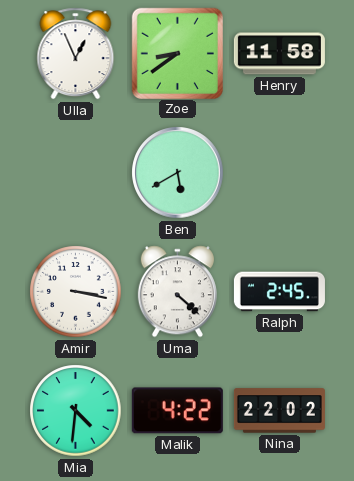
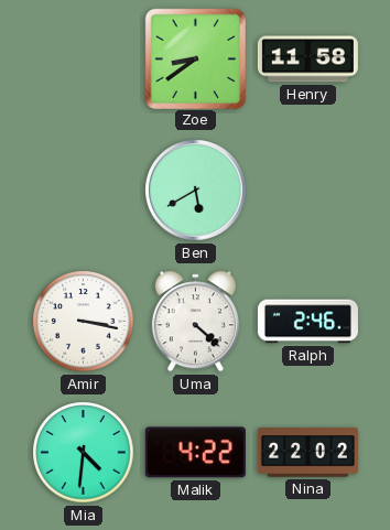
Ulla: 12:56 -> none (76, 54)
Ralph: 2:45 -> 2:46 (307, 322)
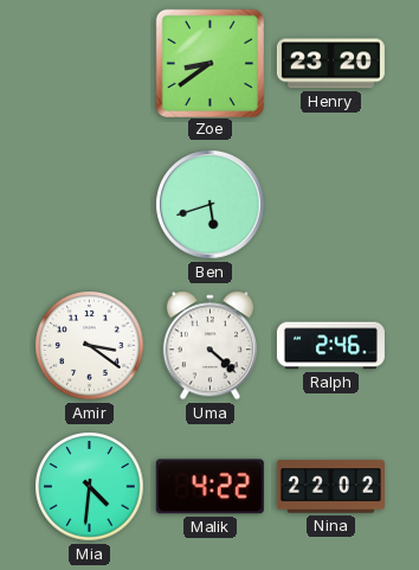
Henry: 11:58 -> 23:20 (330, 64)
Ben: 5:40 -> 5:42 (211, 205)
Amir: 3:17 -> 3:21 (90, 346)
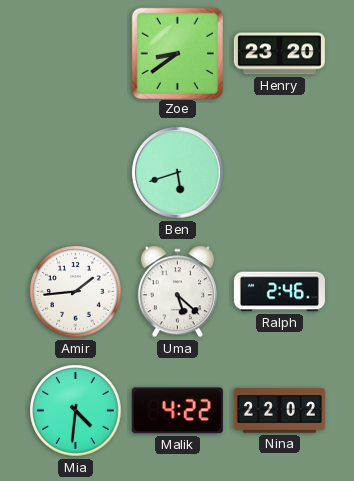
Amir: 3:21 -> 1:44 (76, 292)
Uma: 4:22 -> 5:22 (177, 292)
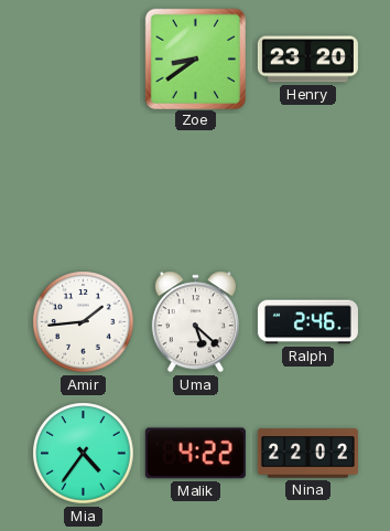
Ben: 5:42 -> none (178, 173)
Mia: 4:31 -> 4:36 (84, 454)
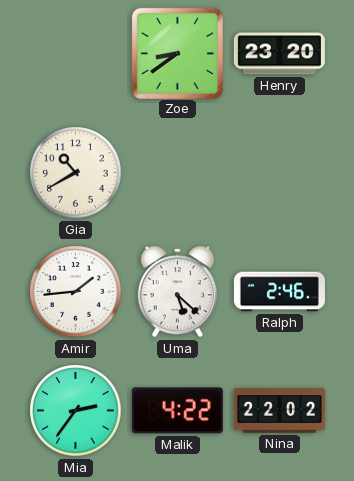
Gia: none -> 10:40 (76, 173)
Mia: 4:36 -> 2:36 (76, 411)
